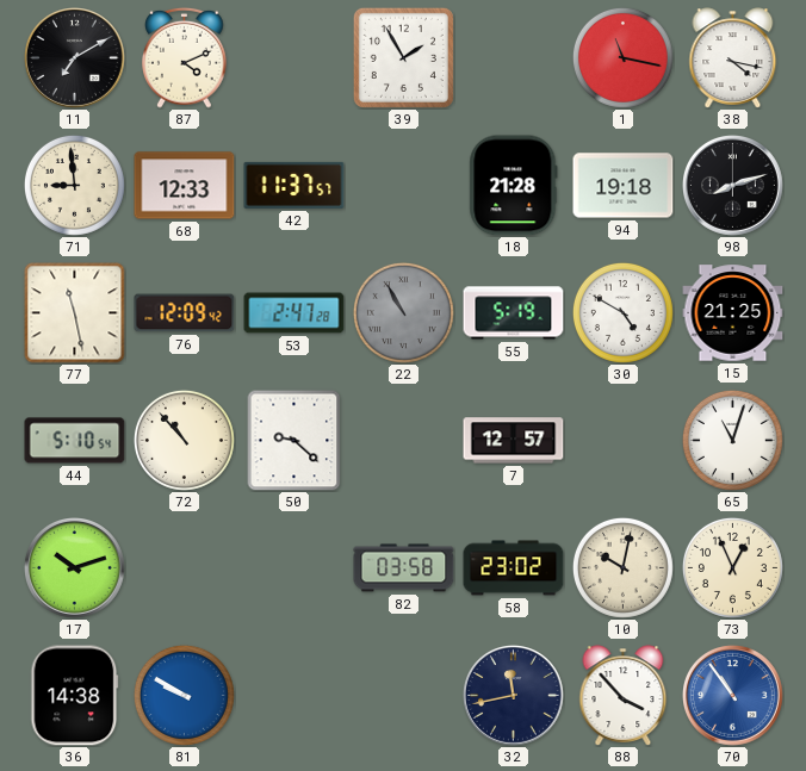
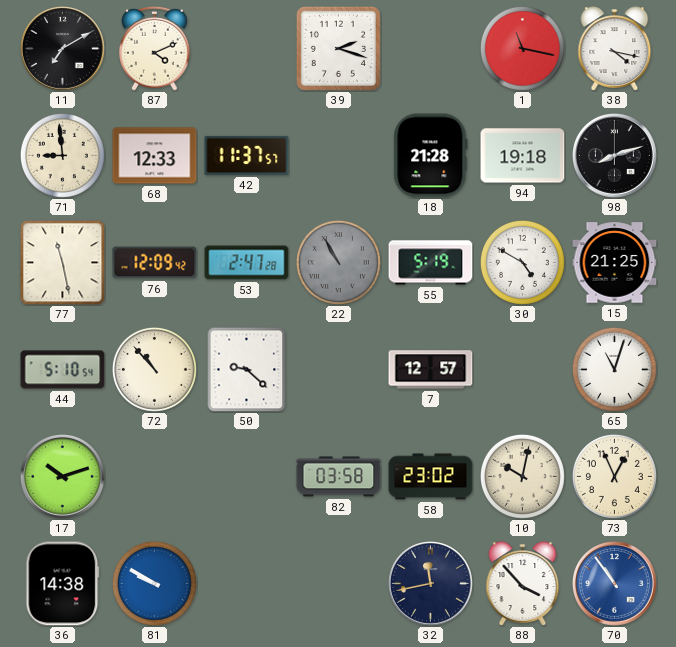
39: 1:55 -> 2:18 (338, 48)
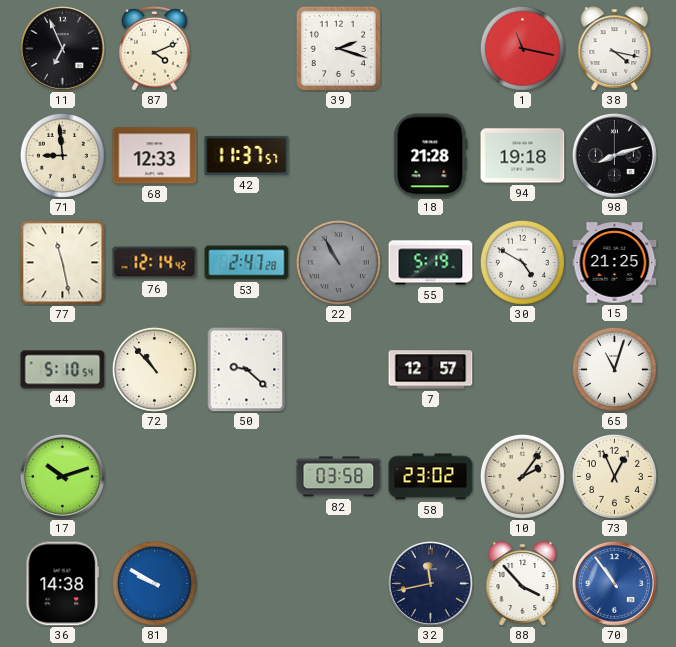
11: 7:10 -> 6:56 (63, 49)
76: 12:09 -> 12:14 (155, 263)
10: 10:02 -> 2:06 (522, 476)
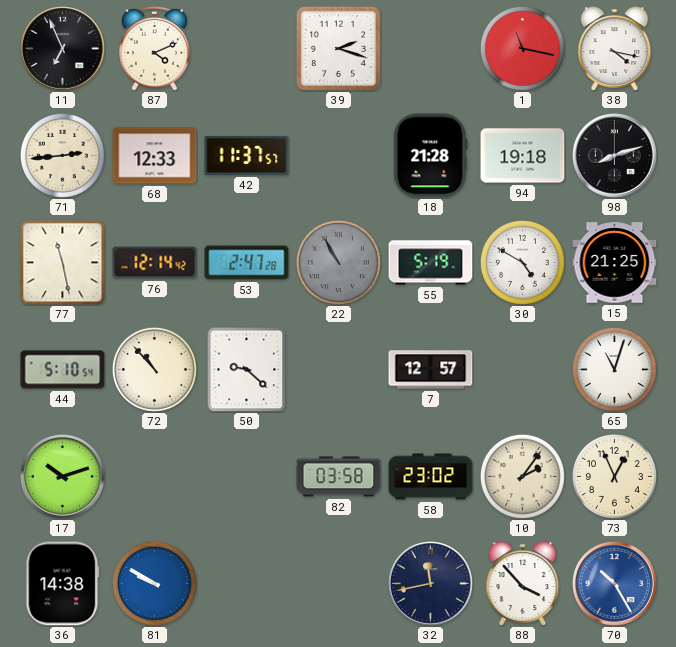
71: 8:59 -> 2:44 (62, 155)
70: 10:54 -> 10:25 (615, 584)
